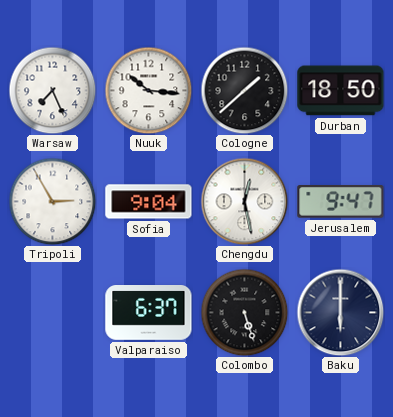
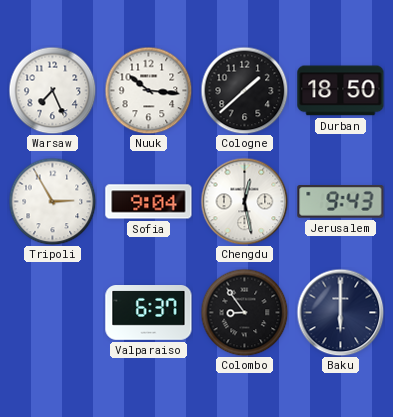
Jerusalem: 9:47 -> 9:43 (341, 202)
Colombo: 5:27 -> 8:54 (244, 312)
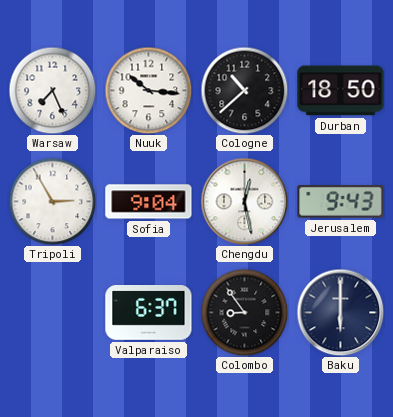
Cologne: 1:38 -> 10:38 (244, 90)
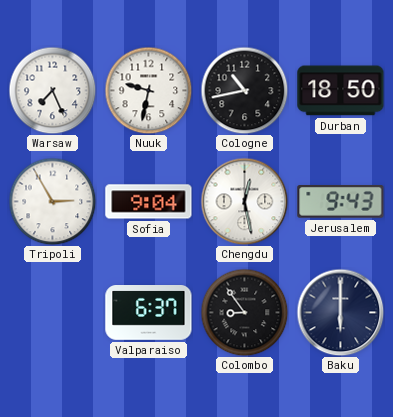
Nuuk: 10:16 -> 9:32 (148, 90)
Cologne: 10:38 -> 10:43 (244, 90)
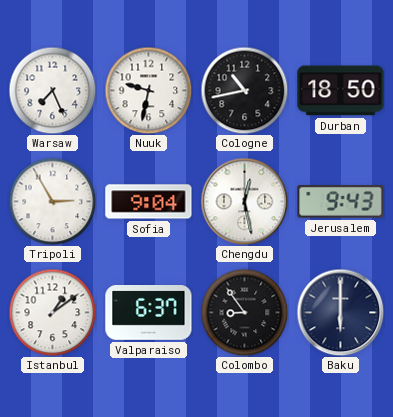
Istanbul: none -> 1:09 (52, 312)
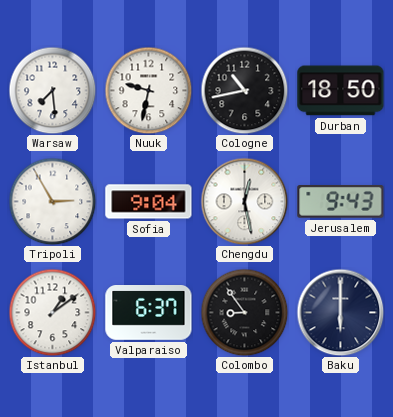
Warsaw: 7:26 -> 7:29 (52, 90)
